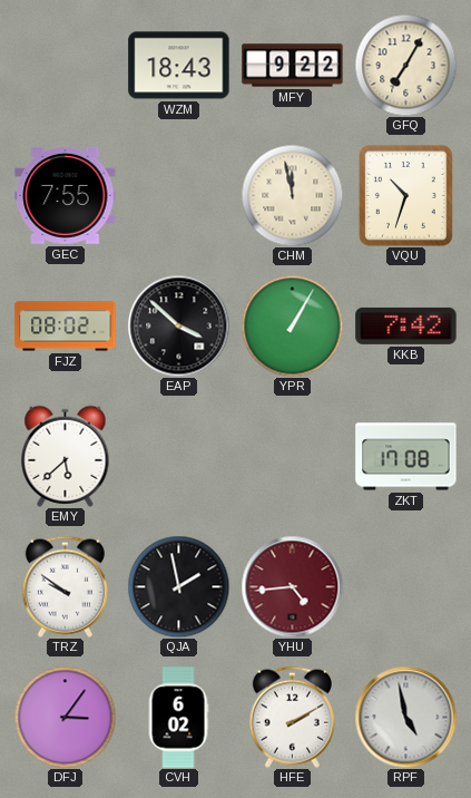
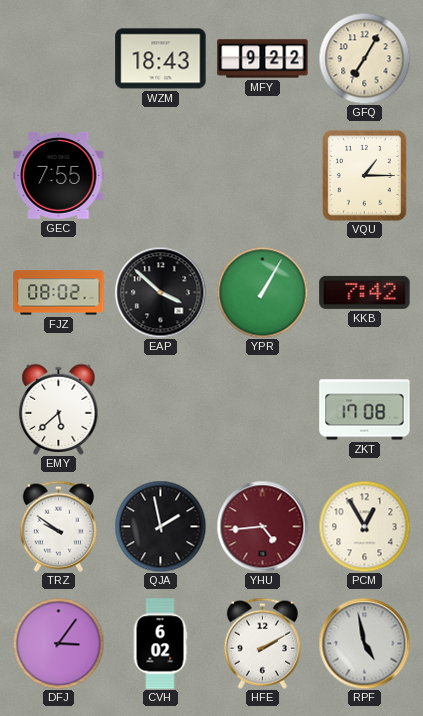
CHM: 11:58 -> none (292, 195)
VQU: 10:33 -> 1:15 (364, 175)
PCM: none -> 12:55 (364, 526)
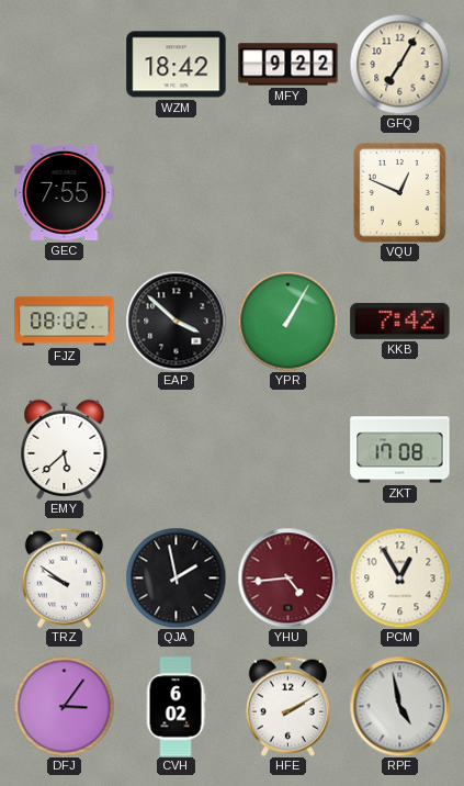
WZM: 18:43 -> 18:42 (177, 65)
VQU: 1:15 -> 12:49 (399, 192)
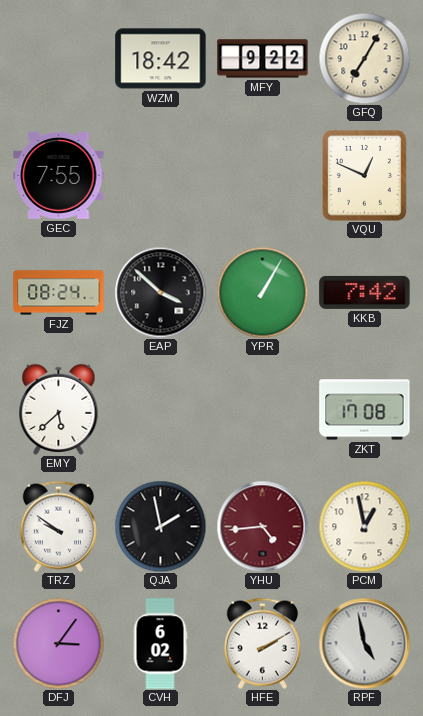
FJZ: 08:02 -> 08:24 (59, 293)
PCM: 12:55 -> 12:58 (364, 526)
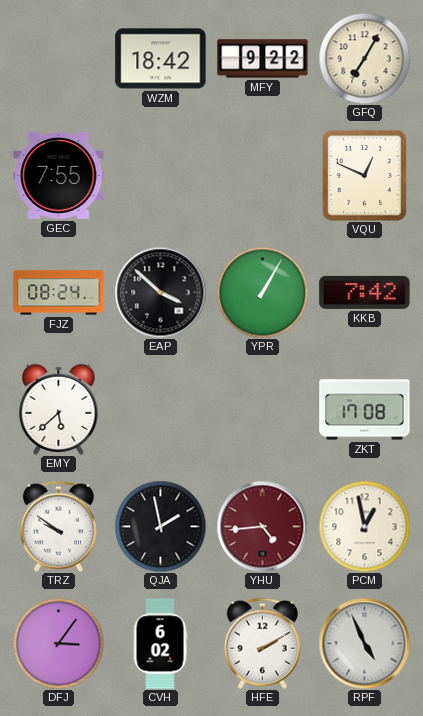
RPF: 4:58 -> 4:56 (364, 643)
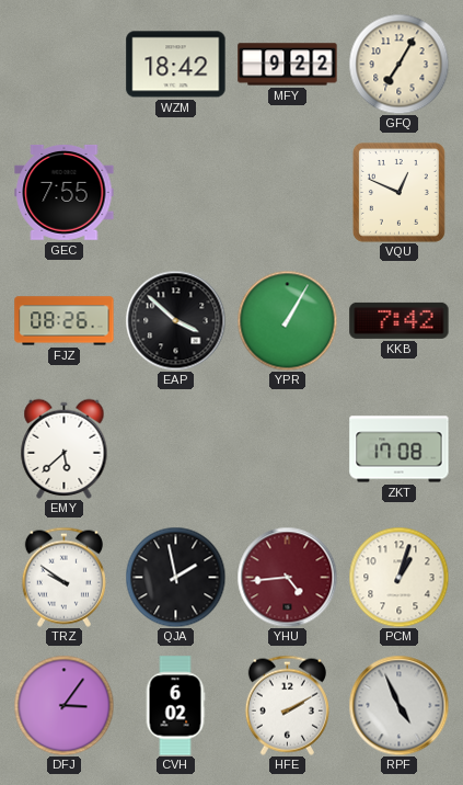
FJZ: 08:24 -> 08:26 (65, 321)
PCM: 12:58 -> 1:03 (398, 577)
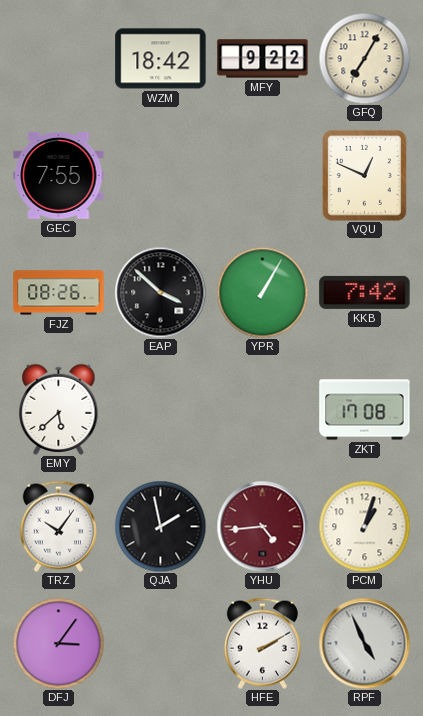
TRZ: 9:51 -> 10:06 (58, 526)
CVH: 6:02 -> none (175, 706)
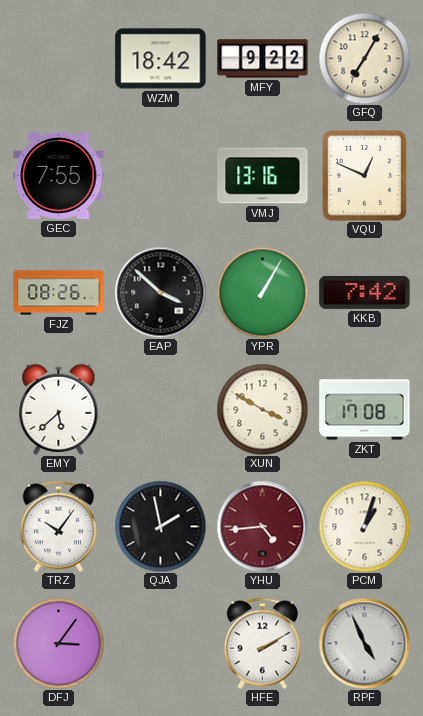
VMJ: none -> 13:16 (263, 176)
XUN: none -> 3:50 (262, 409)
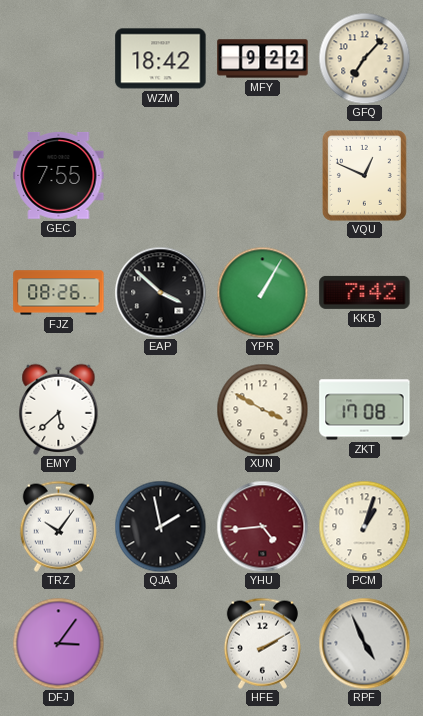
GFQ: 7:05 -> 7:07 (364, 58)
VMJ: 13:16 -> none (263, 176)
